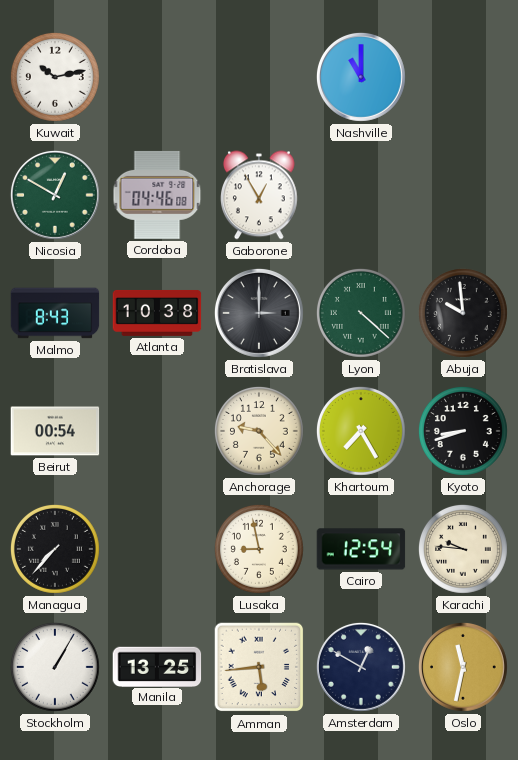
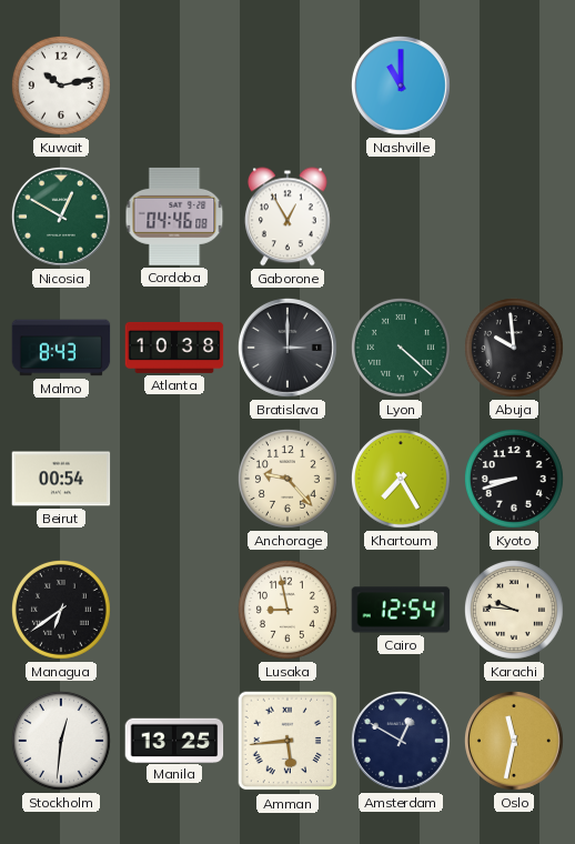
Managua: 7:37 -> 6:39 (61, 610)
Stockholm: 1:05 -> 12:31 (61, 741)
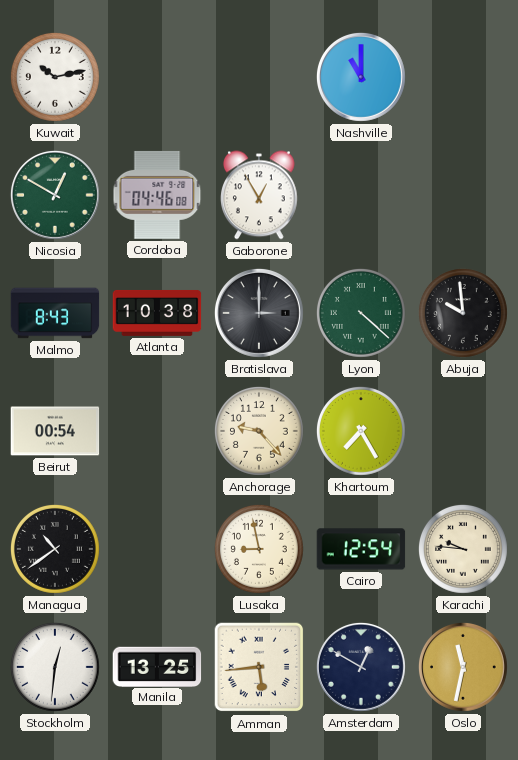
Kyoto: 8:42 -> none (514, 479)
Managua: 6:39 -> 10:39 (55, 549)
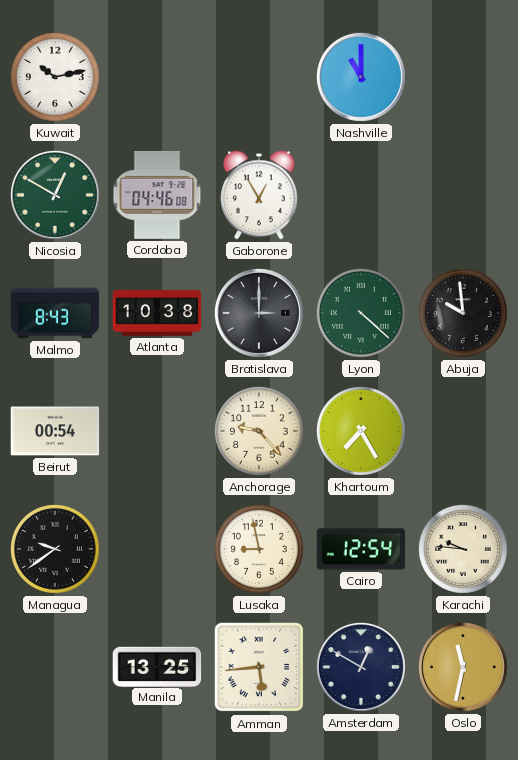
Managua: 10:39 -> 9:39 (55, 549)
Stockholm: 12:31 -> none (55, 667)
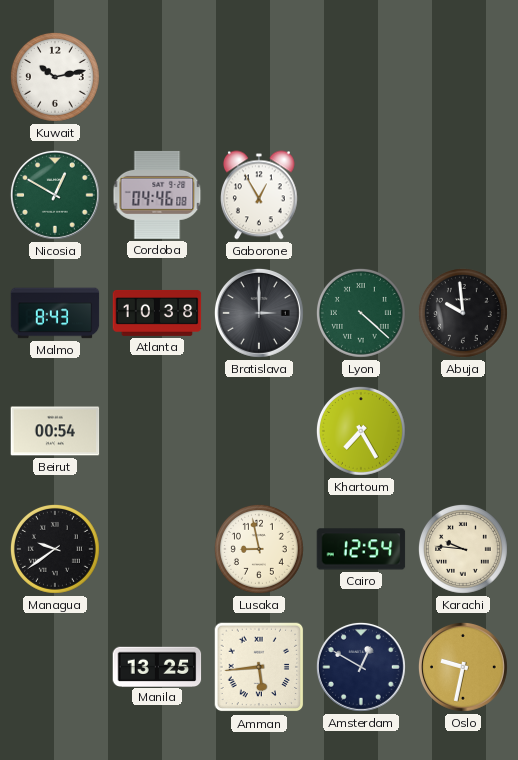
Nashville: 11:00 -> none (361, 77)
Anchorage: 9:23 -> none (259, 431)
Oslo: 11:32 -> 9:32 (463, 667)
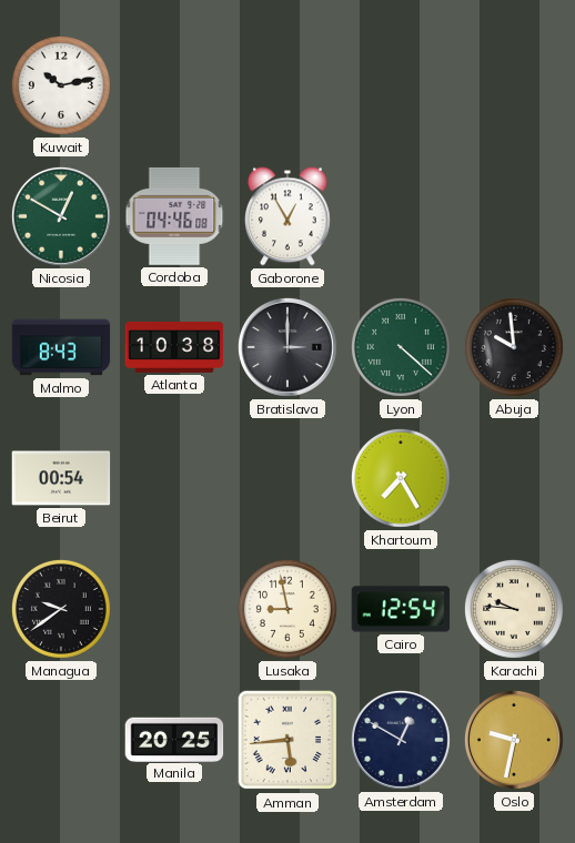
Manila: 13:25 -> 20:25 (174, 739)
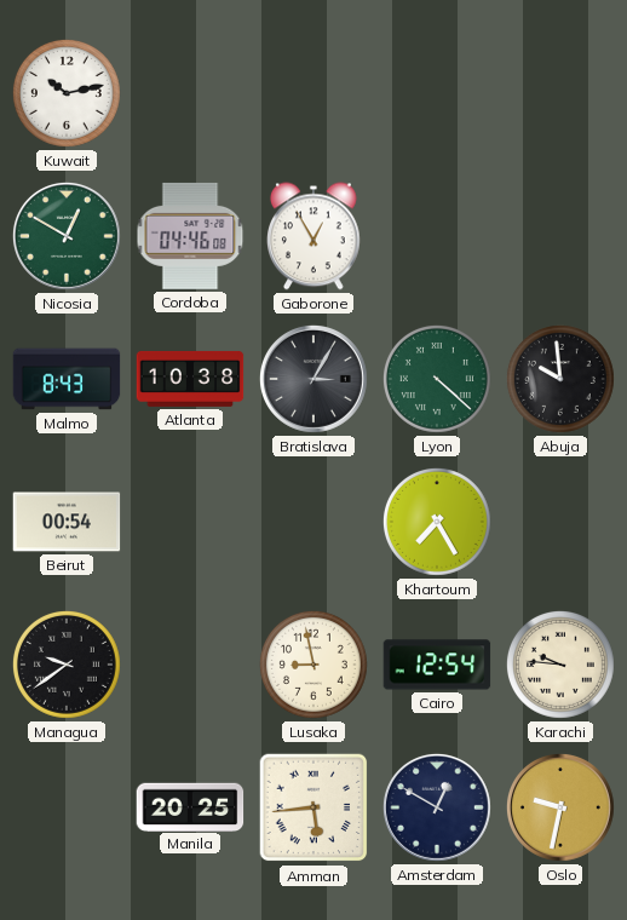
Bratislava: 3:00 -> 3:05 (313, 379)
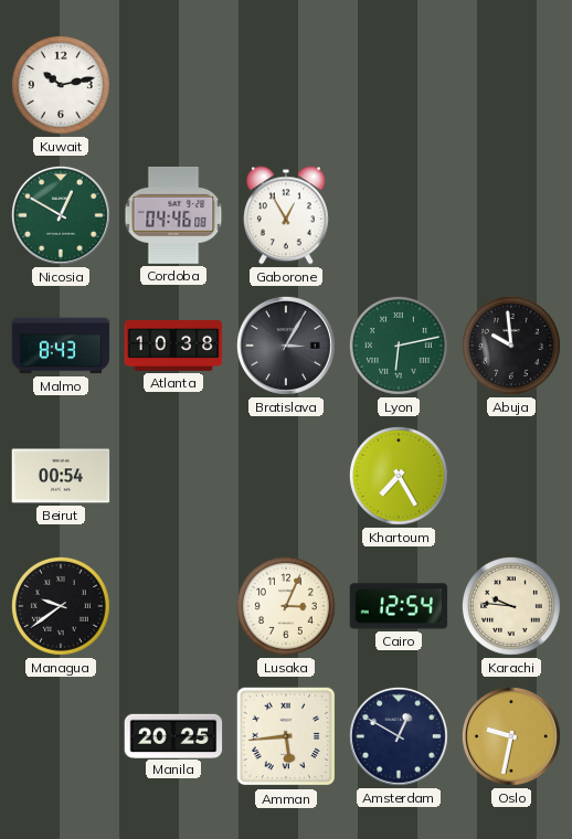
Lyon: 4:22 -> 6:13 (399, 346)
Lusaka: 8:58 -> 3:04 (286, 606)
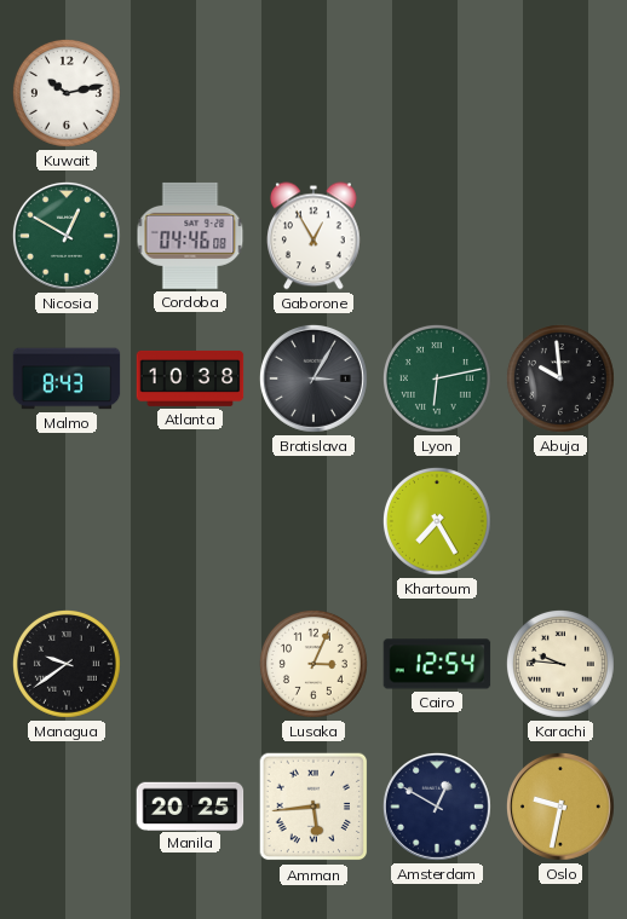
Beirut: 00:54 -> none (61, 476)
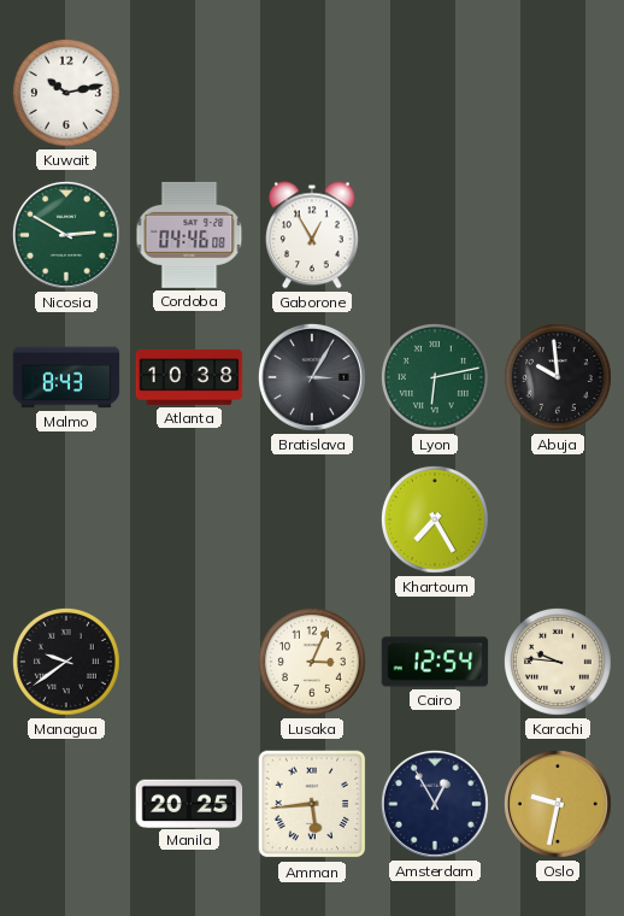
Nicosia: 12:50 -> 2:50 (66, 235)
Amsterdam: 12:50 -> 12:55 (435, 804)
